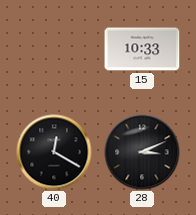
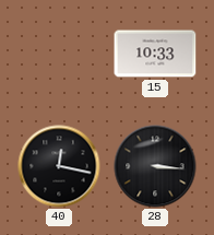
40: 12:20 -> 12:17 (59, 166)
28: 3:11 -> 3:16 (155, 166)
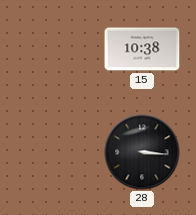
15: 10:33 -> 10:38 (142, 49)
40: 12:17 -> none (59, 166)
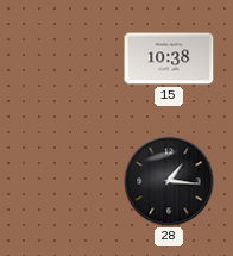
28: 3:16 -> 1:16 (169, 181)
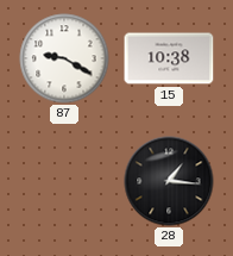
87: none -> 9:20 (64, 58)
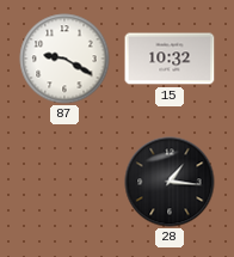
15: 10:38 -> 10:32 (170, 59)
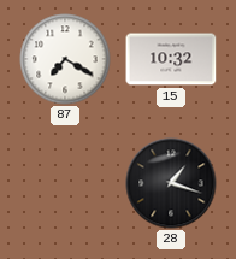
87: 9:20 -> 7:20 (65, 59)
28: 1:16 -> 1:18 (171, 183)
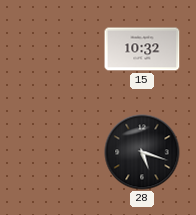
87: 7:20 -> none (65, 59)
28: 1:18 -> 5:18 (142, 152)
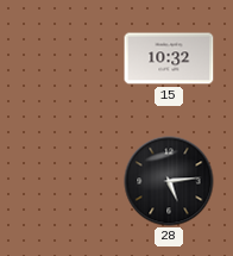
28: 5:18 -> 5:14 (169, 181)
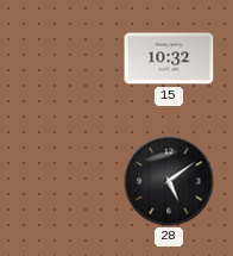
28: 5:14 -> 5:09 (169, 181)
